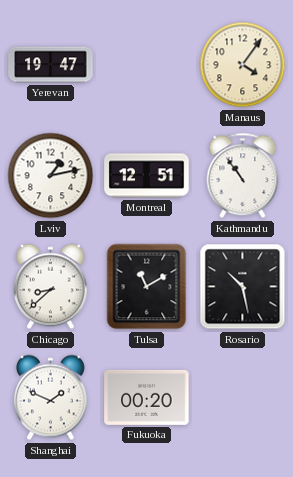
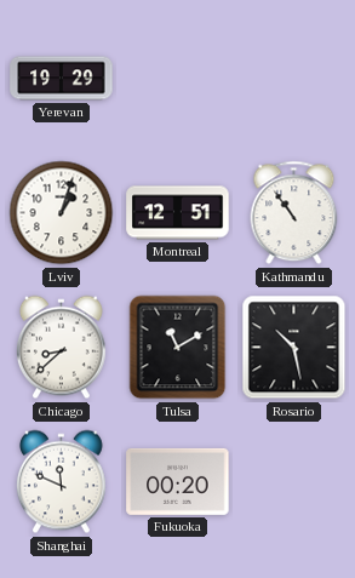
Yerevan: 19:47 -> 19:29 (62, 79)
Manaus: 4:06 -> none (243, 65)
Lviv: 1:13 -> 1:03 (62, 213)
Shanghai: 1:49 -> 11:49 (62, 482)
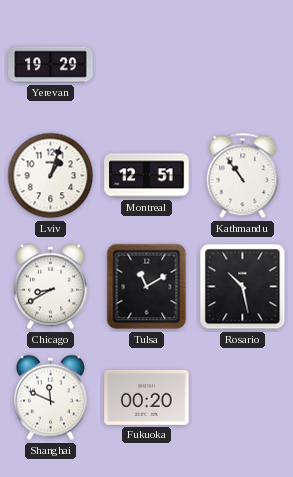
Chicago: 8:38 -> 8:40 (51, 287)
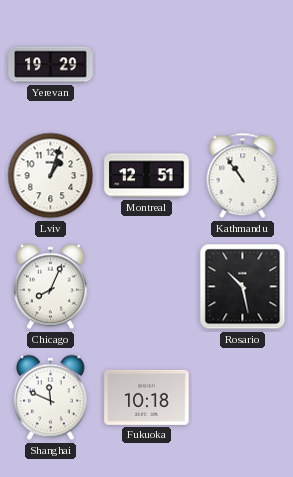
Chicago: 8:40 -> 8:04 (51, 287)
Tulsa: 11:10 -> none (147, 287)
Fukuoka: 00:20 -> 10:18 (147, 397)
